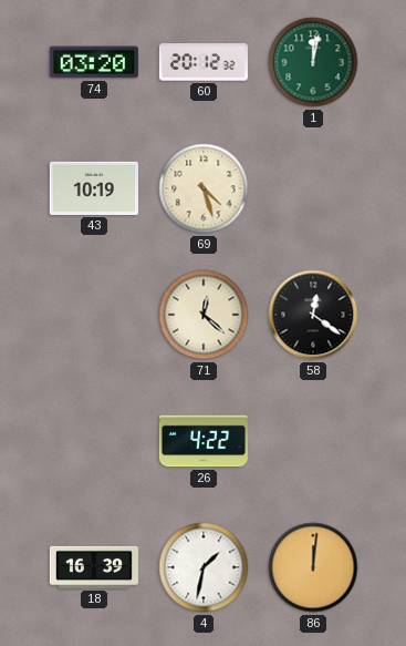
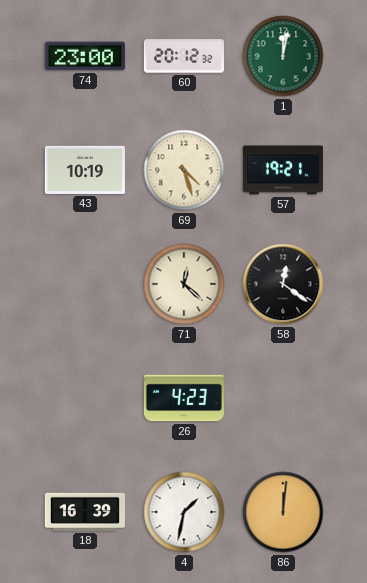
74: 03:20 -> 23:00 (85, 56)
57: none -> 19:21 (283, 170)
26: 4:22 -> 4:23 (184, 398)
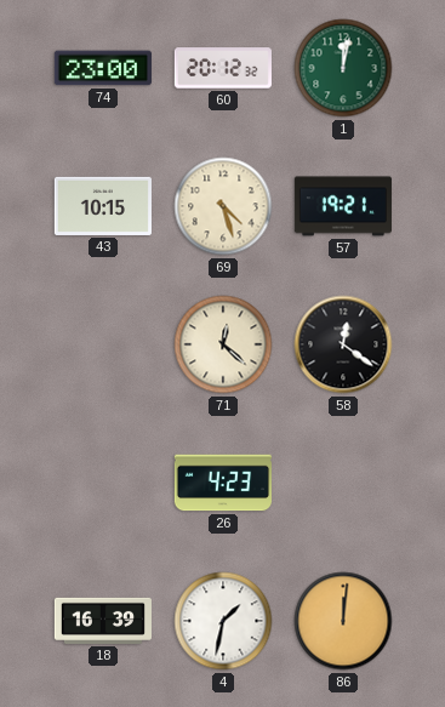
43: 10:19 -> 10:15 (103, 206)
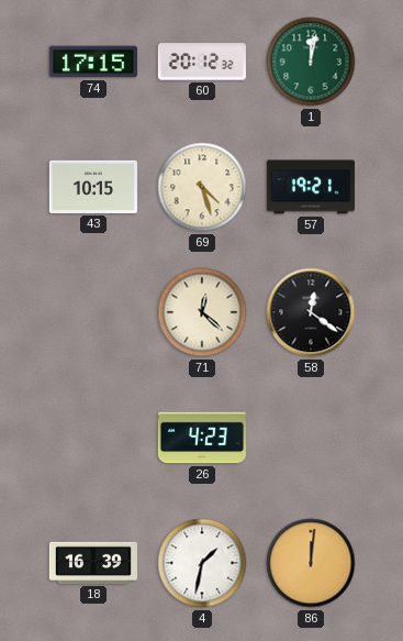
74: 23:00 -> 17:15 (93, 62)
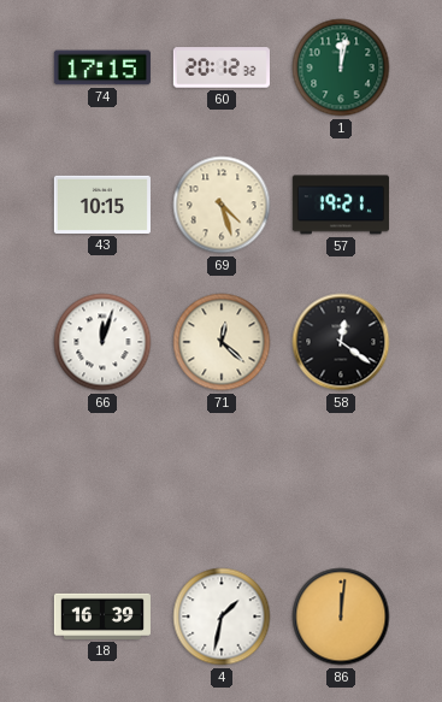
66: none -> 12:03 (102, 342)
26: 4:23 -> none (202, 438)
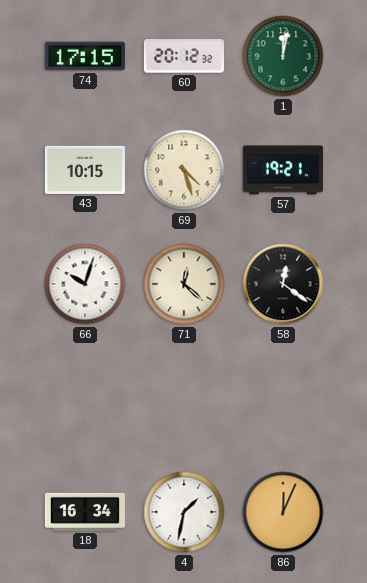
66: 12:03 -> 10:03 (85, 284)
18: 16:39 -> 16:34 (85, 512)
86: 12:01 -> 12:04 (283, 512)
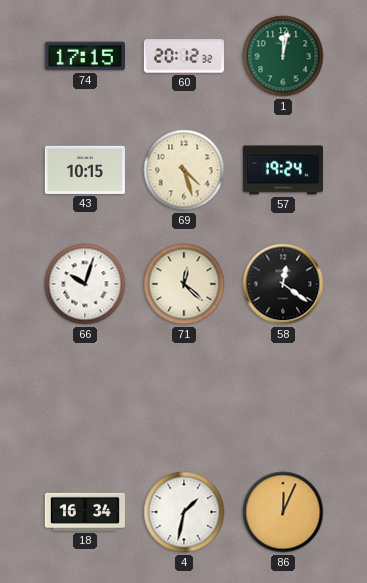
57: 19:21 -> 19:24 (283, 170)
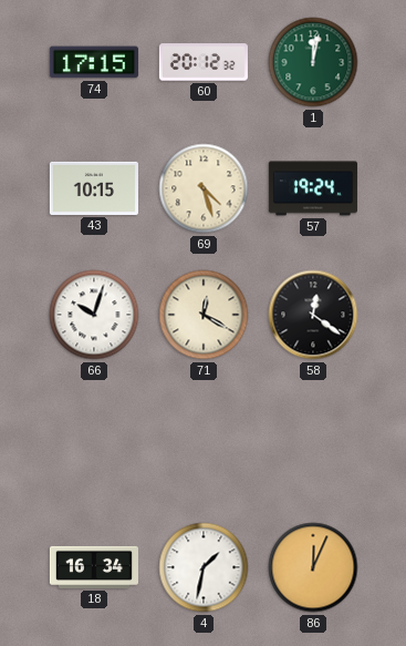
71: 12:22 -> 12:20 (204, 315)
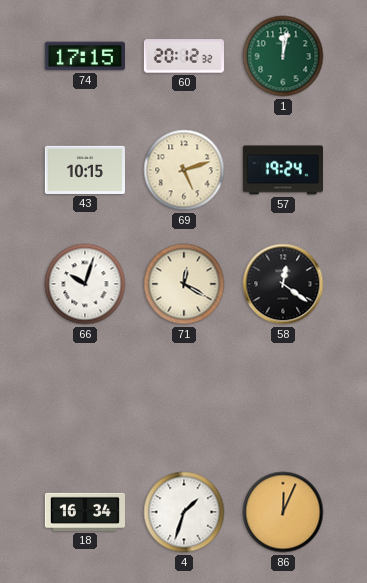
69: 4:27 -> 5:12 (184, 170)
4: 1:32 -> 1:33 (184, 512)
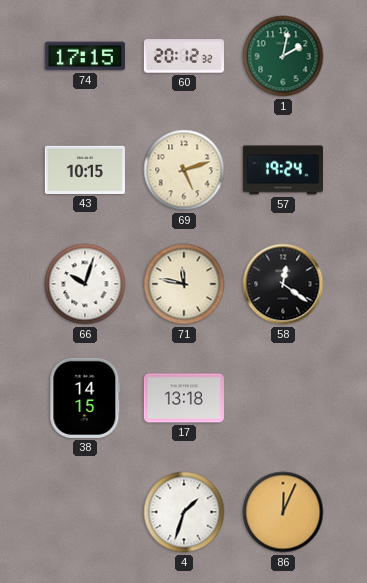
1: 12:02 -> 2:02 (283, 56)
71: 12:20 -> 11:47 (184, 284)
38: none -> 14:15 (85, 398)
17: none -> 13:18 (184, 398)
18: 16:34 -> none (85, 512)
